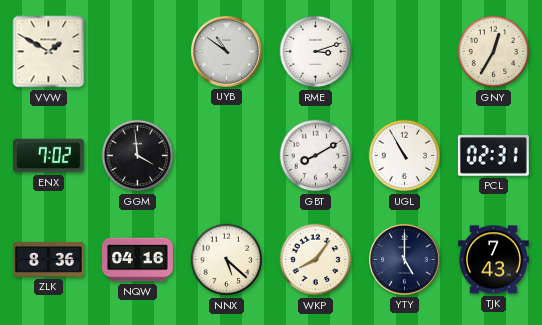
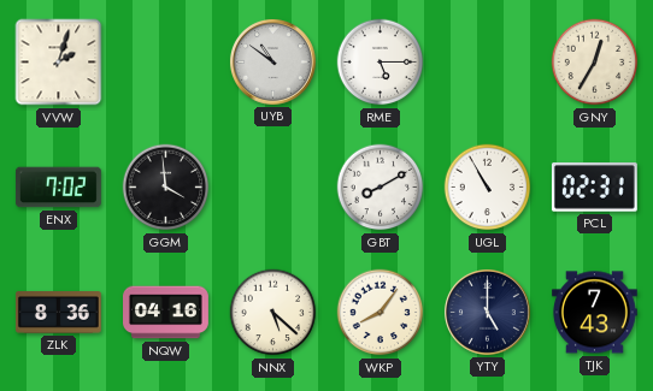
VVW: 1:50 -> 2:03 (59, 63)
RME: 3:12 -> 5:15 (381, 63)
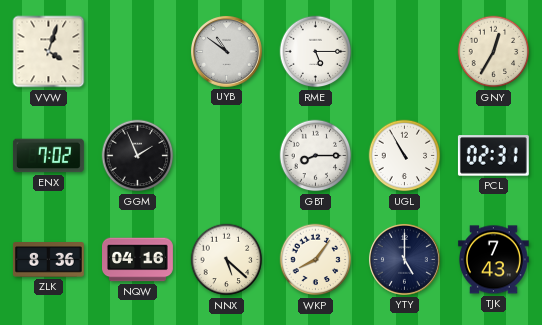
VVW: 2:03 -> 4:03 (49, 52)
GGM: 3:59 -> 1:56 (138, 156)
GBT: 8:10 -> 8:15 (316, 156)
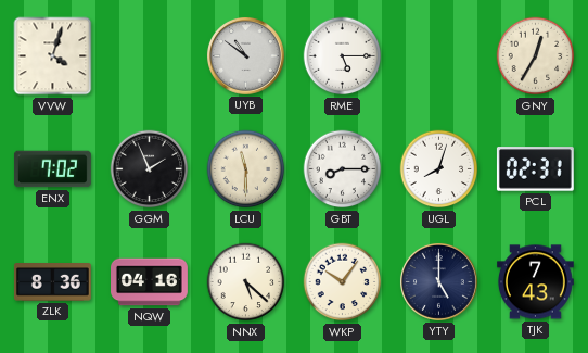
LCU: none -> 11:30 (246, 169)
UGL: 10:55 -> 8:03 (439, 169)
WKP: 8:06 -> 10:06 (343, 282)
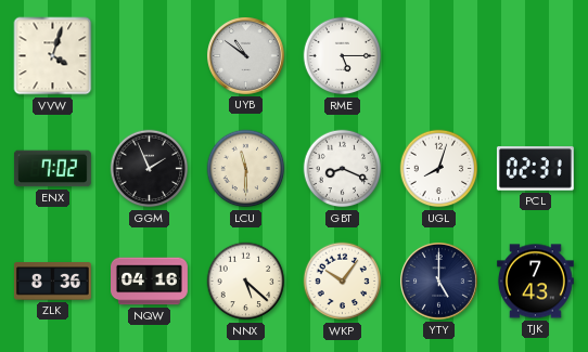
GNY: 12:35 -> none (536, 56)
GBT: 8:15 -> 8:19 (343, 169)
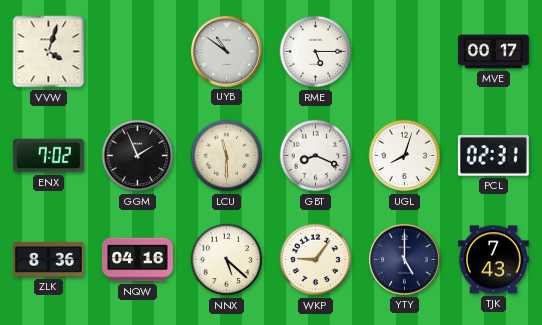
MVE: none -> 00:17 (494, 52)
WKP: 10:06 -> 9:06 (316, 260)
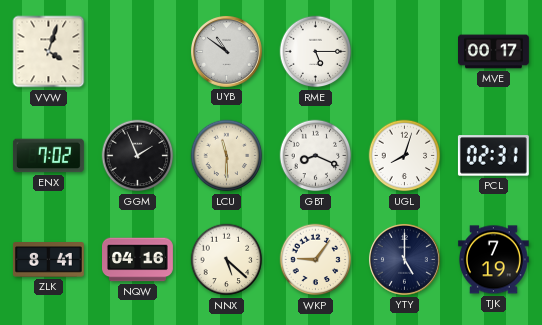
ZLK: 8:36 -> 8:41 (48, 260)
TJK: 7:43 -> 7:19 (493, 260)
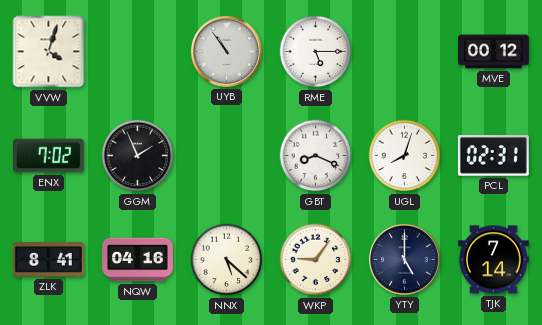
UYB: 10:51 -> 10:54 (226, 51)
MVE: 00:17 -> 00:12 (494, 52)
LCU: 11:30 -> none (227, 156)
TJK: 7:19 -> 7:14 (493, 260)
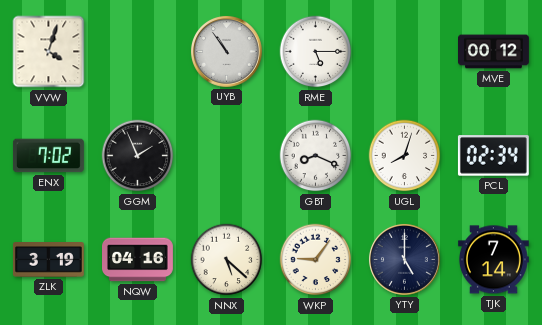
PCL: 02:31 -> 02:34 (493, 156)
ZLK: 8:41 -> 3:19 (48, 260)
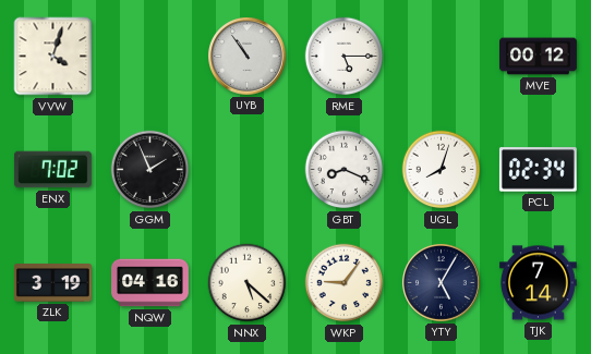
YTY: 5:00 -> 5:05 (441, 282)
